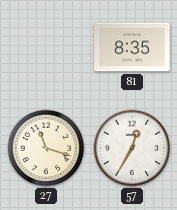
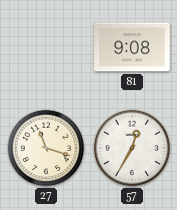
81: 8:35 -> 9:08 (132, 47)
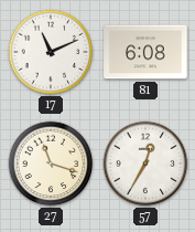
17: none -> 11:11 (51, 52)
81: 9:08 -> 6:08 (145, 52)
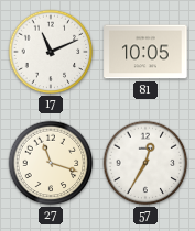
81: 6:08 -> 10:05 (145, 52)
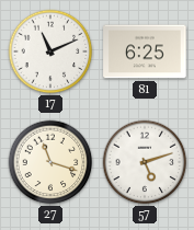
81: 10:05 -> 6:25 (145, 51)
57: 12:35 -> 5:12 (145, 162)
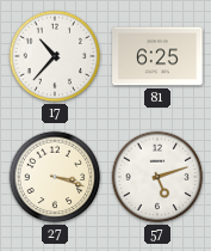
17: 11:11 -> 10:37 (55, 56)
27: 11:18 -> 3:18 (55, 177)
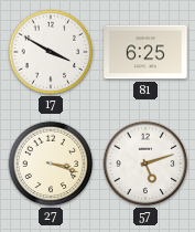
17: 10:37 -> 3:50 (51, 52)
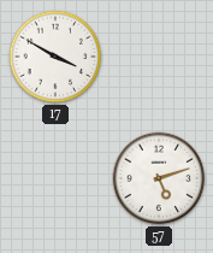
81: 6:25 -> none (145, 52)
27: 3:18 -> none (51, 164)
